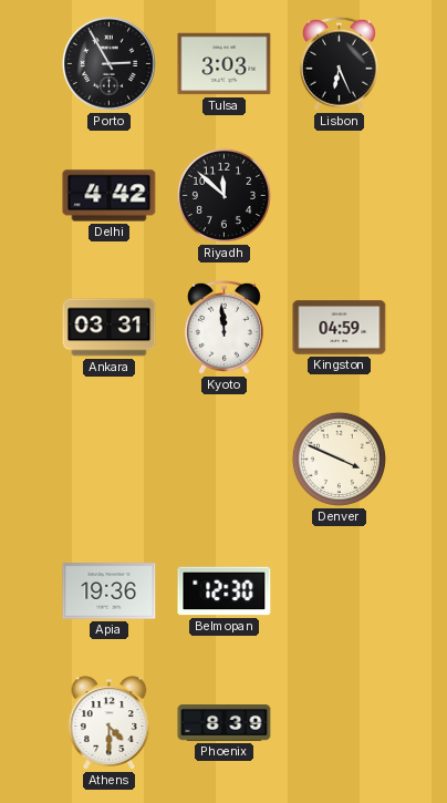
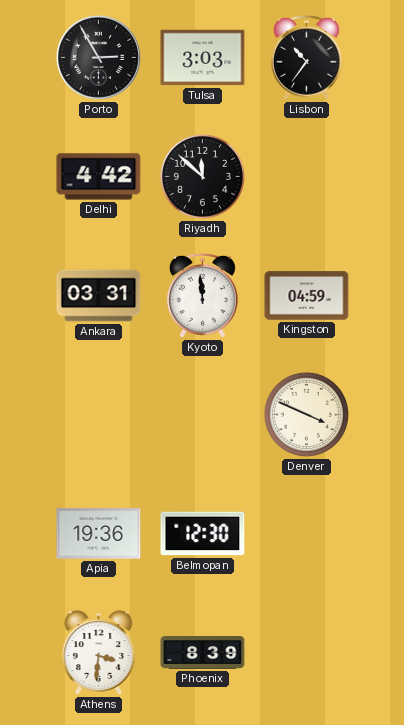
Lisbon: 6:26 -> 10:36 (306, 57)
Athens: 4:30 -> 3:31 (99, 653)
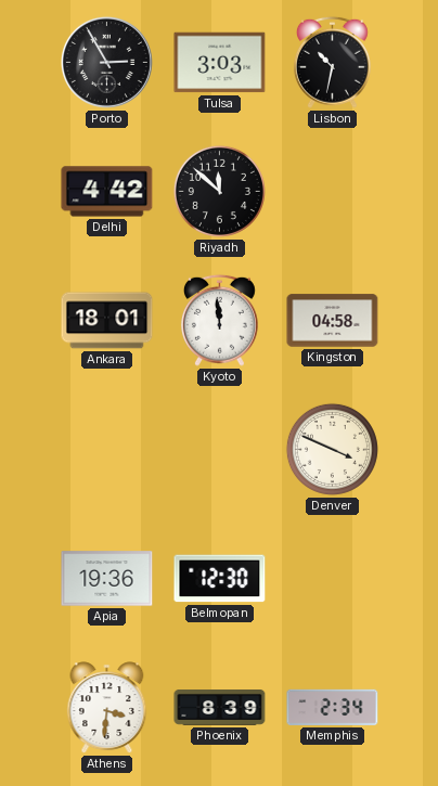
Lisbon: 10:36 -> 10:32 (332, 62)
Ankara: 03:31 -> 18:01 (107, 321)
Kingston: 04:59 -> 04:58 (333, 321)
Memphis: none -> 2:34 (333, 707)
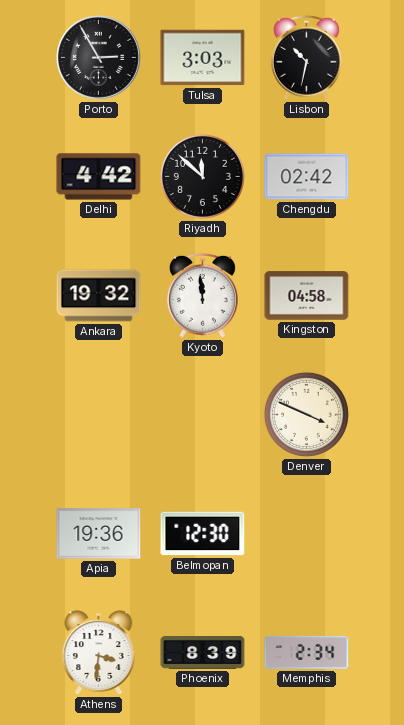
Chengdu: none -> 02:42 (307, 177)
Ankara: 18:01 -> 19:32 (99, 296)
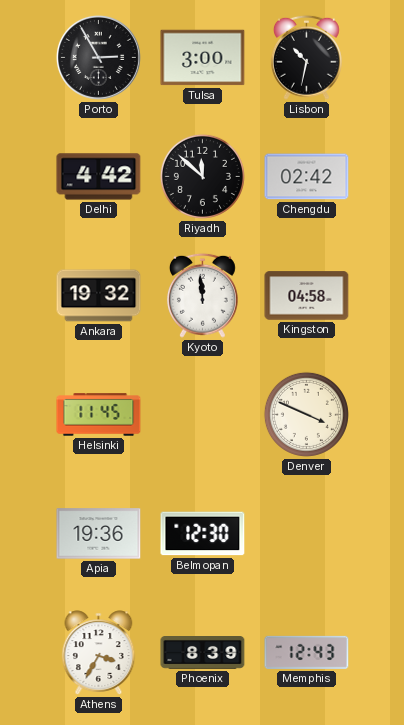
Tulsa: 3:03 -> 3:00 (203, 58)
Helsinki: none -> 11:45 (99, 415)
Athens: 3:31 -> 3:35 (99, 653)
Memphis: 2:34 -> 12:43 (307, 652)
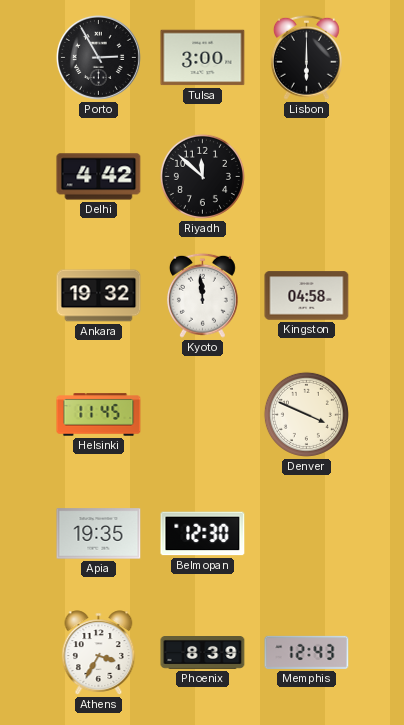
Lisbon: 10:32 -> 6:00 (306, 57)
Chengdu: 02:42 -> none (307, 177)
Apia: 19:36 -> 19:35 (99, 534)
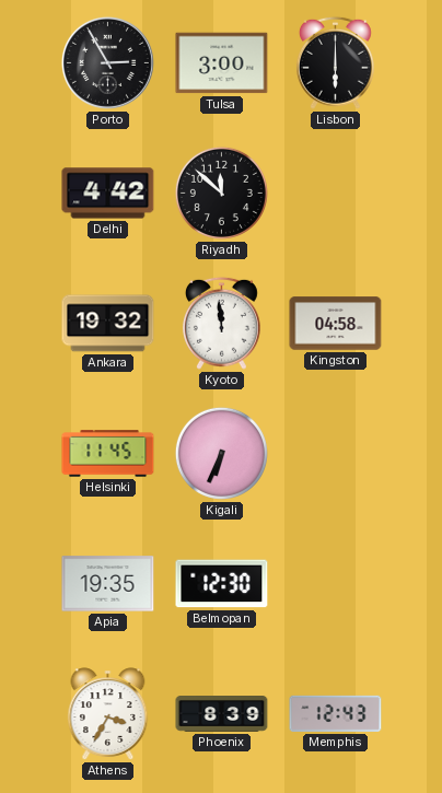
Kigali: none -> 6:34 (221, 453)
Denver: 3:49 -> none (306, 414)
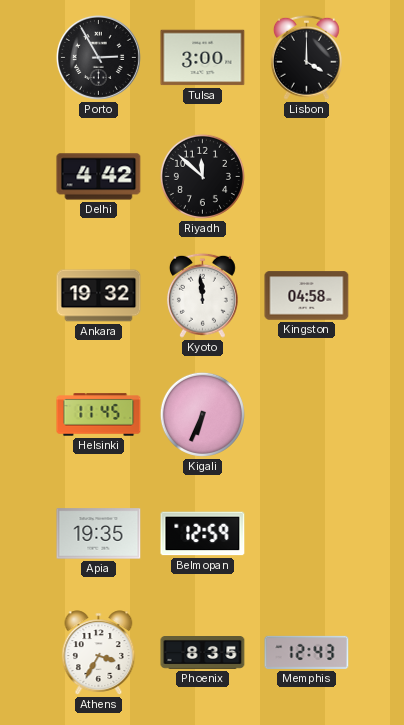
Lisbon: 6:00 -> 4:00 (306, 57)
Belmopan: 12:30 -> 12:59 (203, 534)
Phoenix: 8:39 -> 8:35 (203, 653)
